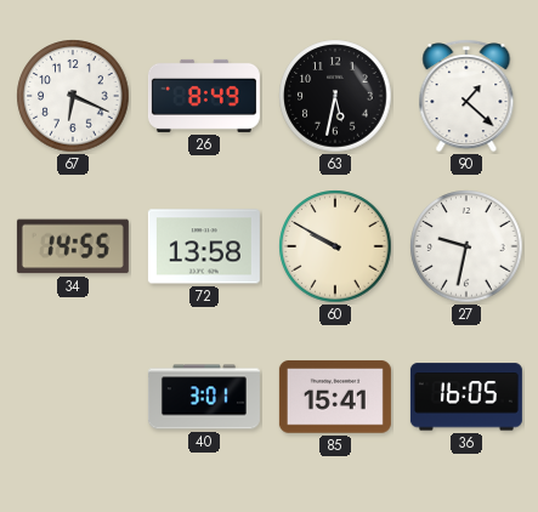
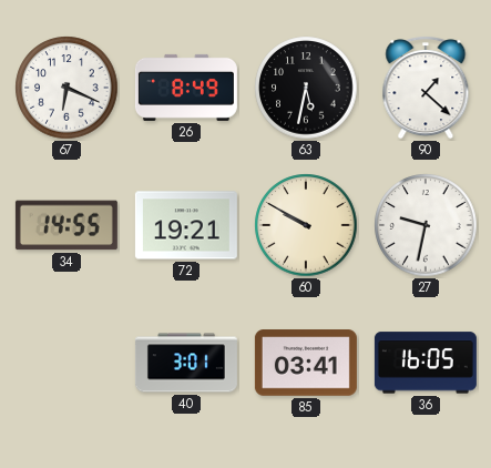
72: 13:58 -> 19:21 (186, 225)
85: 15:41 -> 03:41 (306, 363)
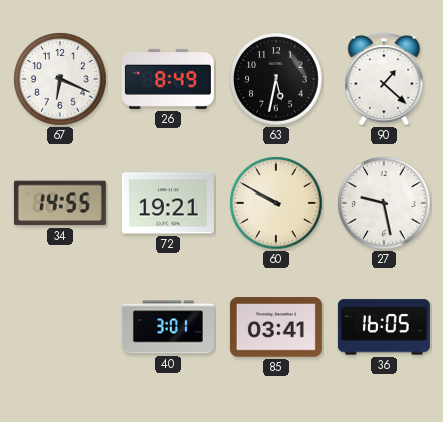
27: 9:32 -> 9:28 (384, 203)
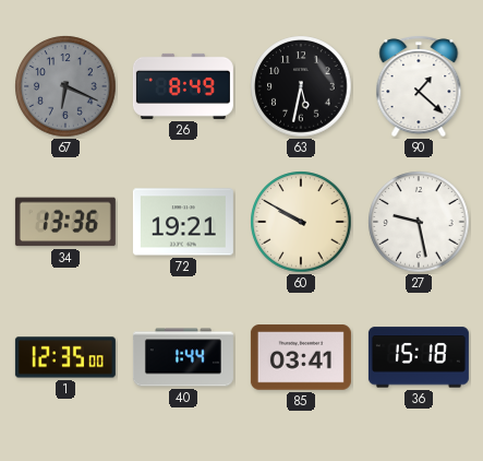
67 dial: white -> grey (65, 86)
34: 14:55 -> 13:36 (65, 222)
1: none -> 12:35 (65, 357)
40: 3:01 -> 1:44 (183, 357)
36: 16:05 -> 15:18 (419, 357)
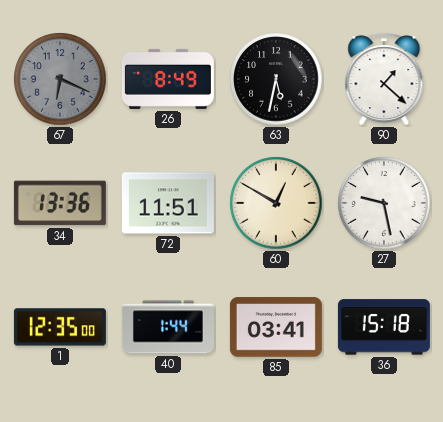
72: 19:21 -> 11:51 (168, 203)
60: 9:50 -> 12:50 (276, 203)
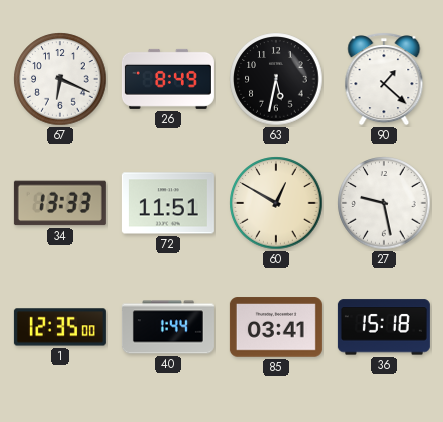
67 dial: grey -> white (60, 79)
34: 13:36 -> 13:33 (60, 203)
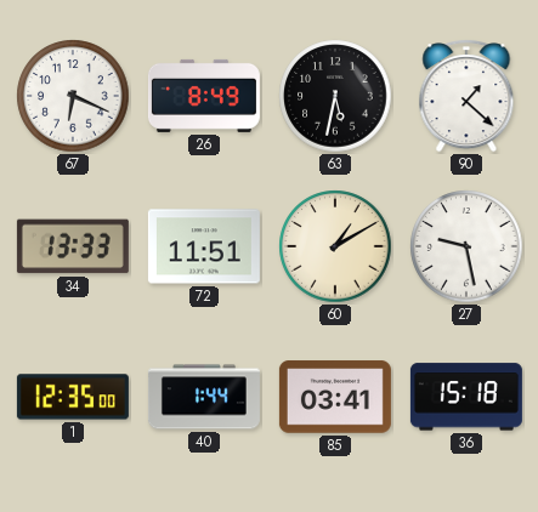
60: 12:50 -> 1:10 (335, 246)
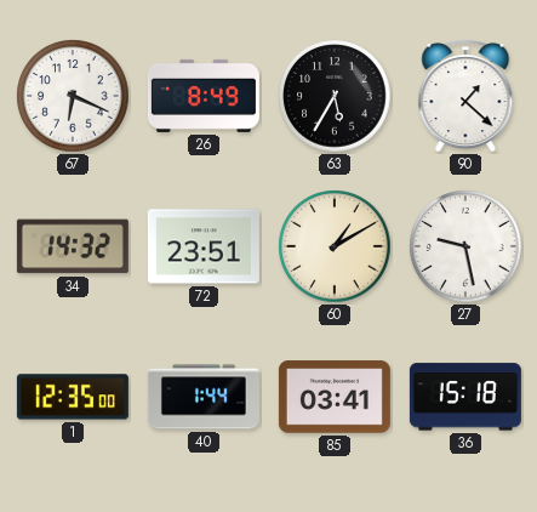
63: 5:32 -> 5:35 (335, 96)
34: 13:33 -> 14:32 (73, 246)
72: 11:51 -> 23:51 (204, 246)
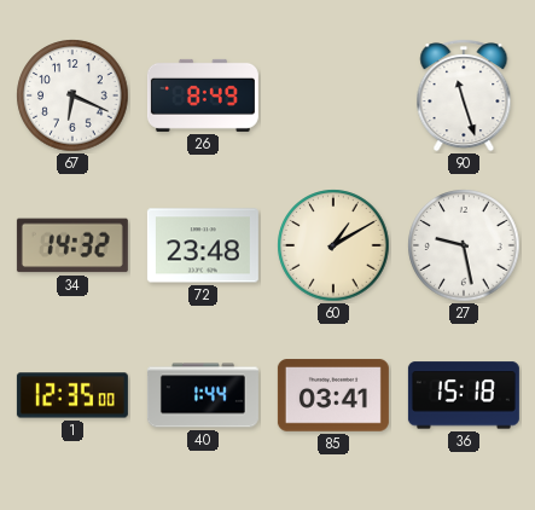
63: 5:35 -> none (335, 96)
90: 1:22 -> 11:27 (464, 95)
72: 23:51 -> 23:48 (203, 245)
